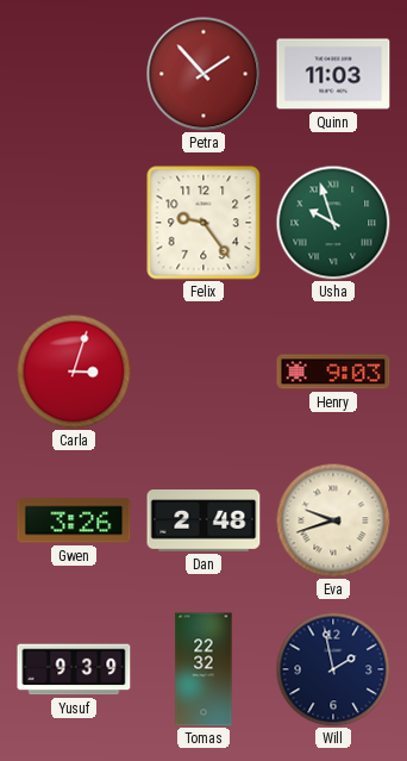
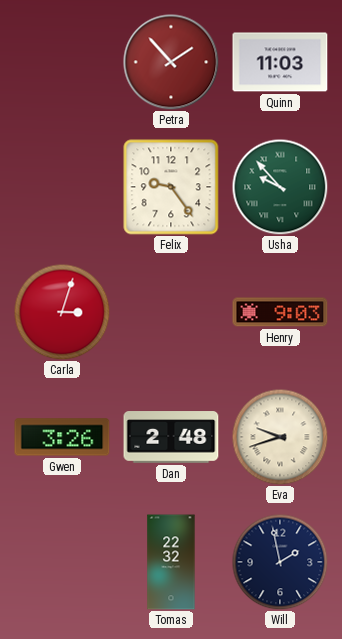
Usha: 9:57 -> 9:53 (280, 187)
Yusuf: 9:39 -> none (74, 669)
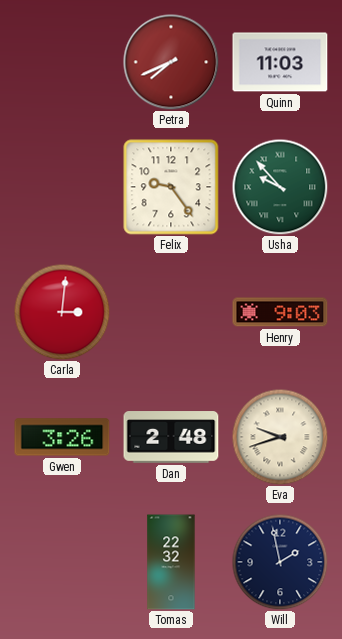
Petra: 1:53 -> 7:41 (171, 62)
Carla: 3:03 -> 3:01 (62, 312)
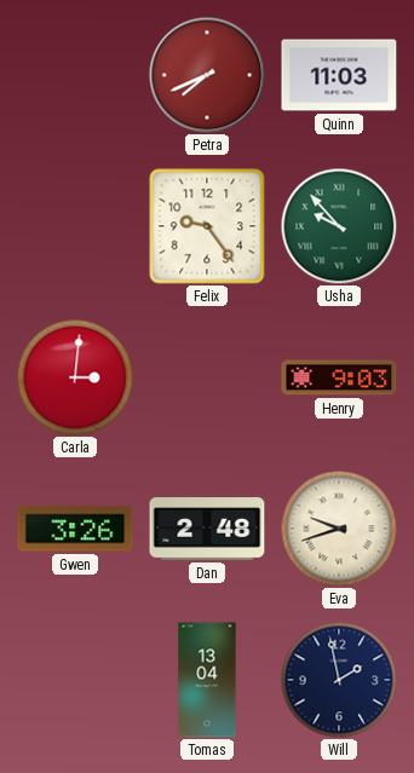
Tomas: 22:32 -> 13:04 (207, 680)
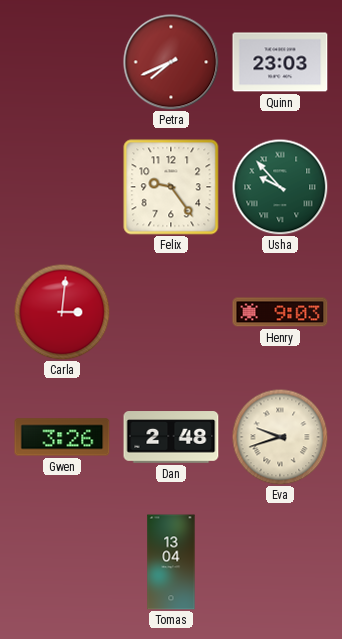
Quinn: 11:03 -> 23:03 (280, 62)
Will: 1:58 -> none (339, 680)
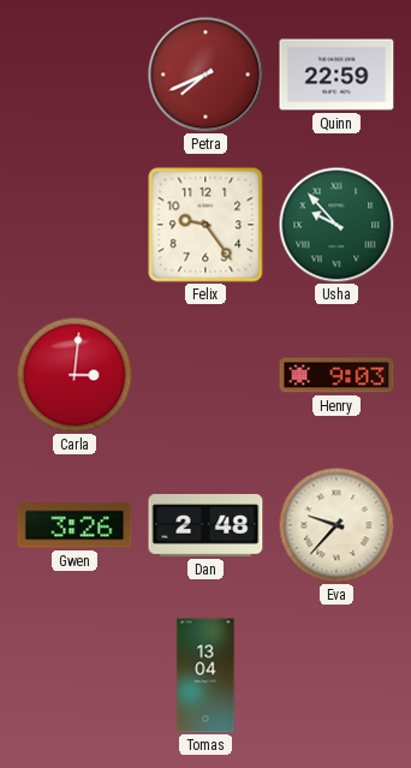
Quinn: 23:03 -> 22:59 (336, 75)
Eva: 9:42 -> 9:37 (336, 525)
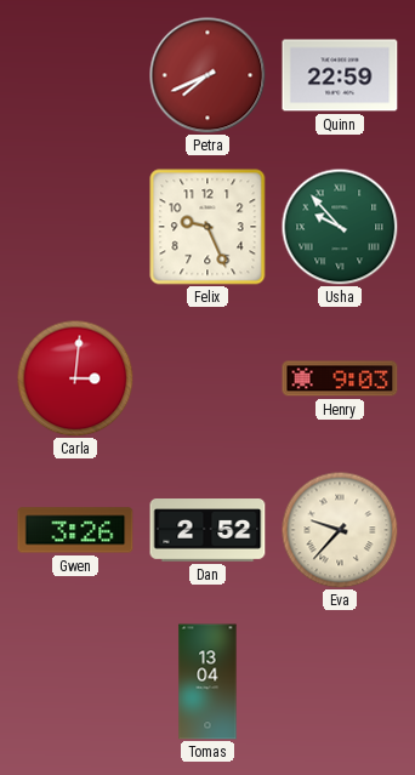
Felix: 9:24 -> 9:26 (207, 227)
Dan: 2:48 -> 2:52 (207, 530)
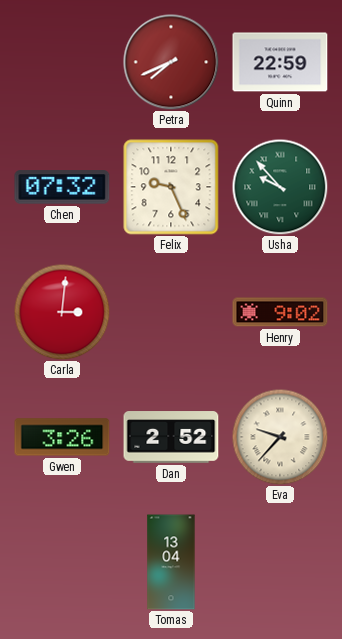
Chen: none -> 07:32 (62, 187)
Henry: 9:03 -> 9:02 (280, 312)
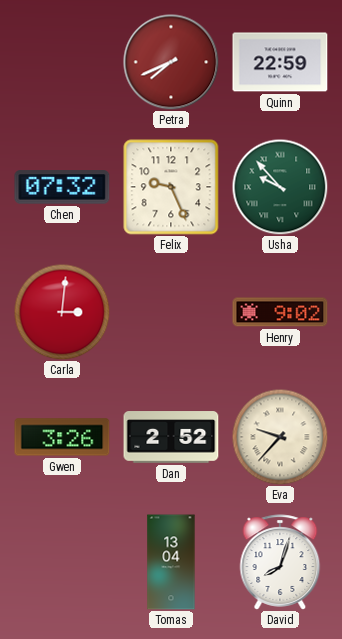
David: none -> 8:03 (280, 562)
